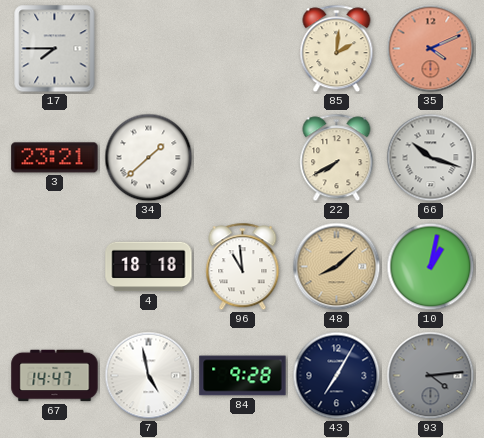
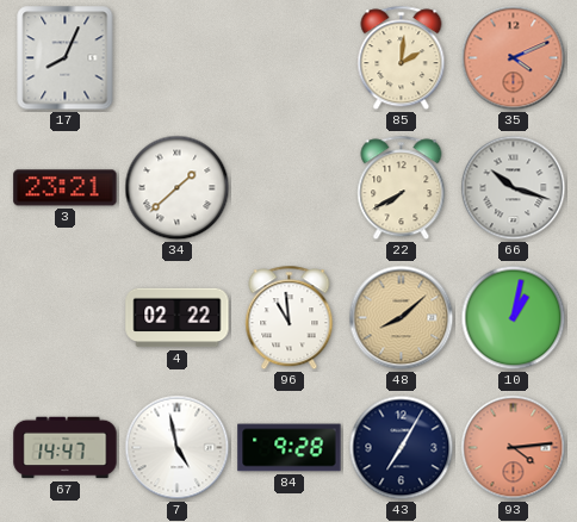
17: 7:45 -> 8:04 (66, 58)
4: 18:18 -> 02:22 (178, 318)
93 dial: grey -> salmon (514, 448)
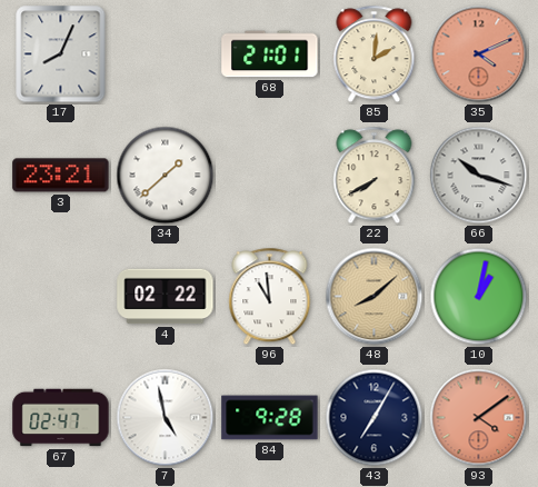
68: none -> 21:01 (270, 54)
67: 14:47 -> 02:47 (61, 418)
93: 4:14 -> 4:09 (479, 418)
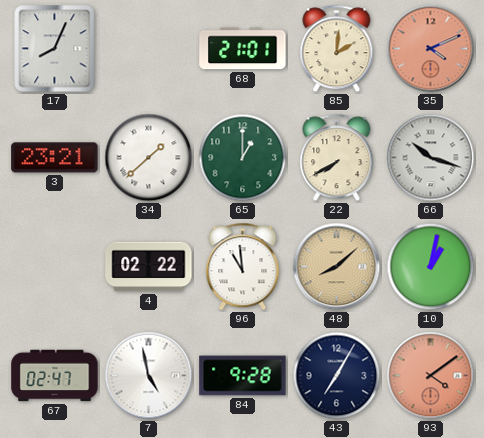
65: none -> 1:00 (243, 158)
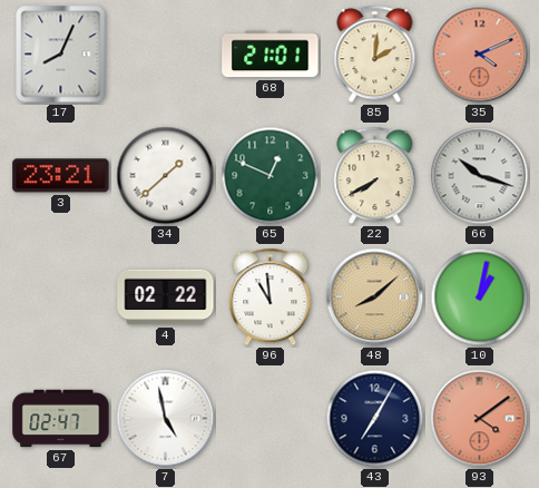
65: 1:00 -> 12:49 (271, 176)
84: 9:28 -> none (243, 376)
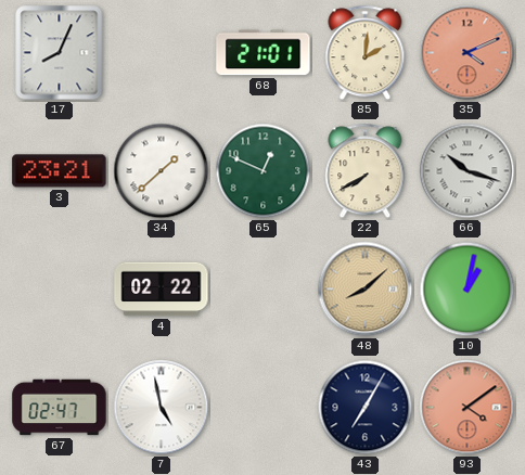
96: 10:59 -> none (271, 297)
